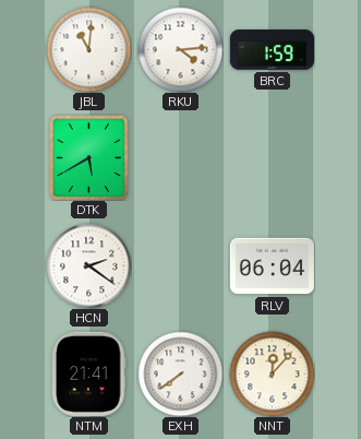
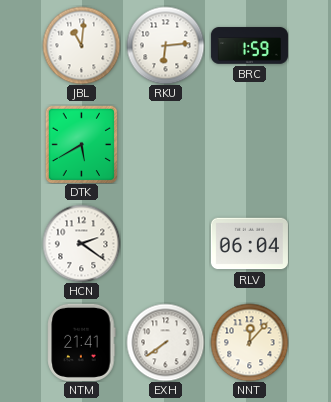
RKU: 4:14 -> 6:14 (165, 45)
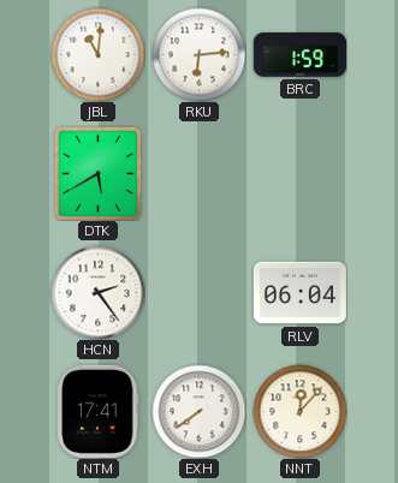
HCN: 2:21 -> 2:24 (97, 292)
NTM: 21:41 -> 17:41 (99, 411)
